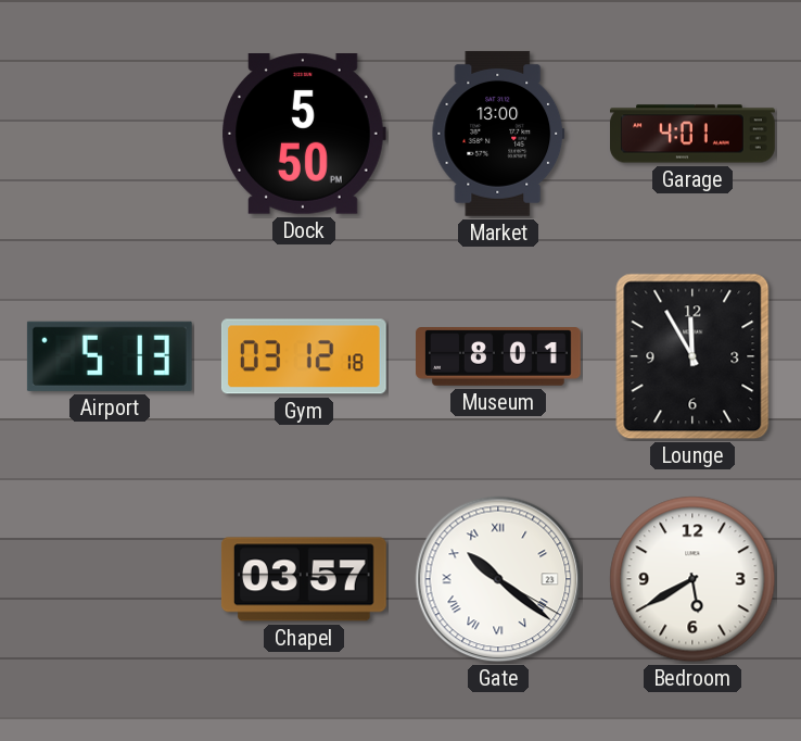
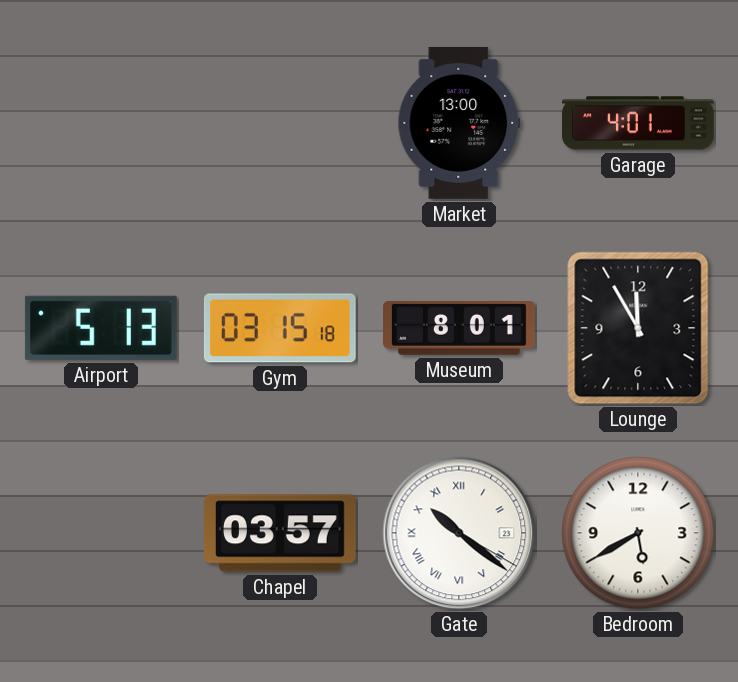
Dock: 5:50 -> none (304, 135)
Gym: 03:12 -> 03:15 (280, 328)
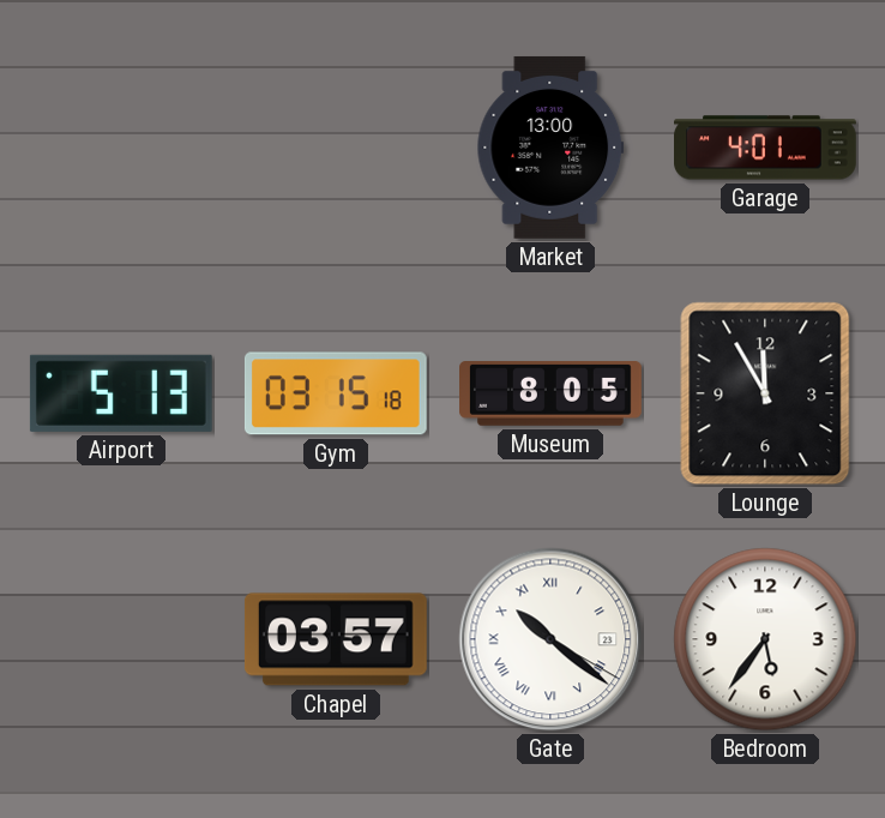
Museum: 8:01 -> 8:05 (552, 393)
Bedroom: 5:40 -> 5:36 (765, 639)
